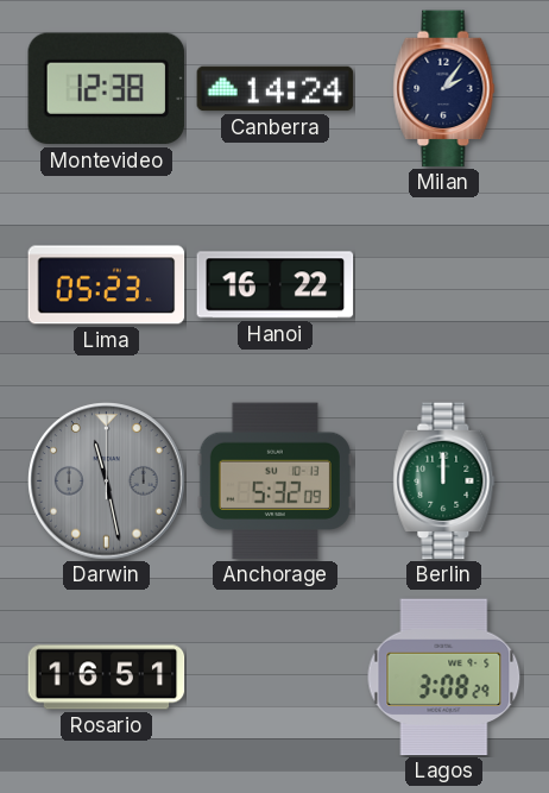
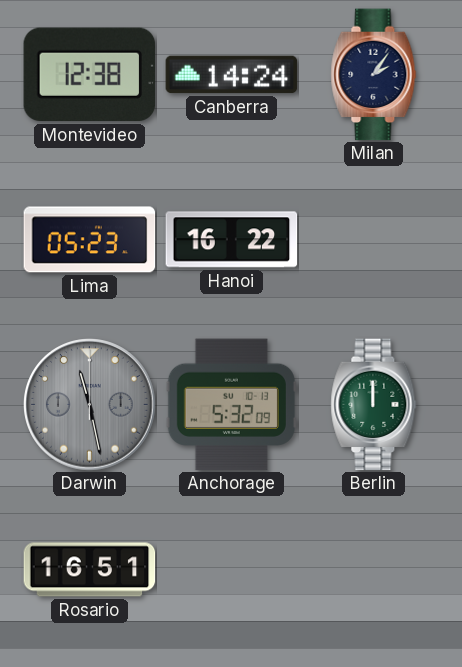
Lagos: 3:08 -> none (444, 678)
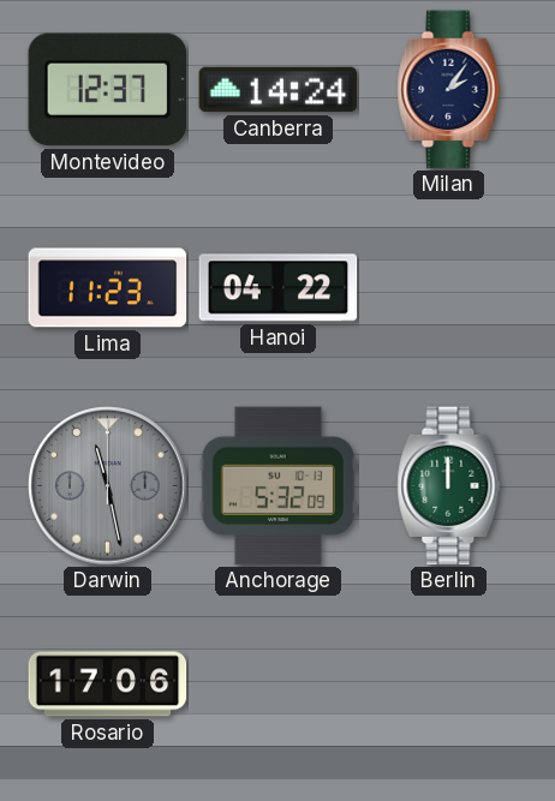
Montevideo: 12:38 -> 12:37 (108, 90)
Lima: 05:23 -> 11:23 (108, 288)
Hanoi: 16:22 -> 04:22 (279, 288)
Rosario: 16:51 -> 17:06 (108, 685)
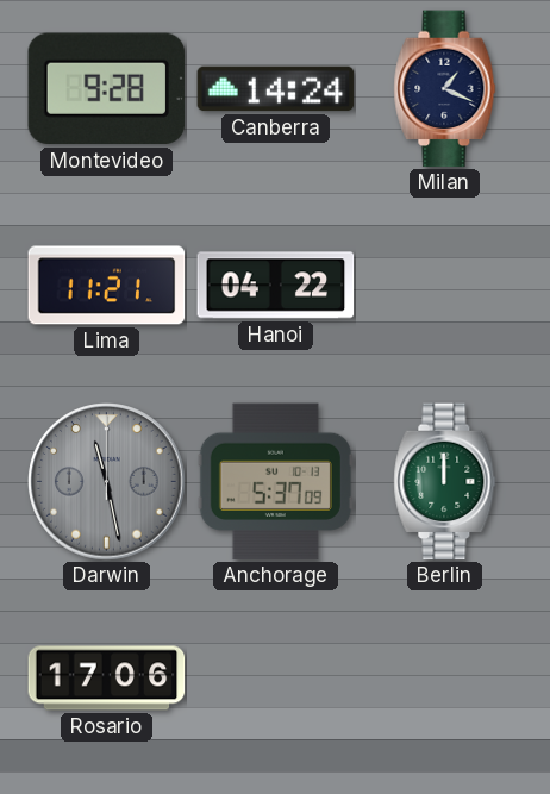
Montevideo: 12:37 -> 9:28 (107, 89)
Milan: 2:06 -> 1:19 (445, 89)
Lima: 11:23 -> 11:21 (107, 286)
Anchorage: 5:32 -> 5:37 (275, 482)
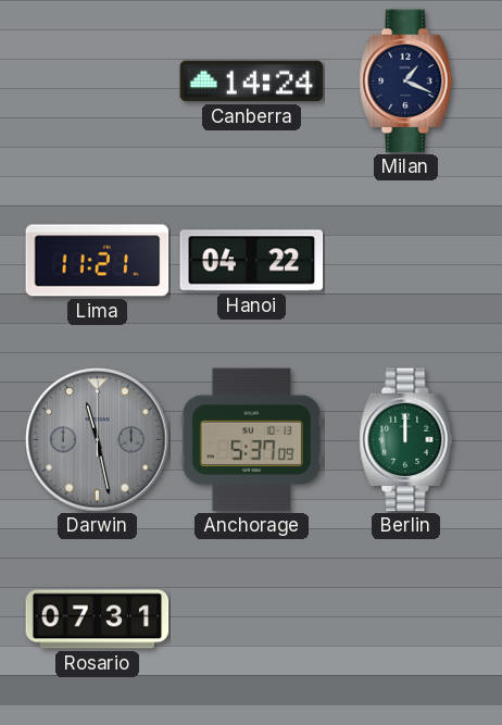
Montevideo: 9:28 -> none (107, 89)
Rosario: 17:06 -> 07:31 (98, 620)
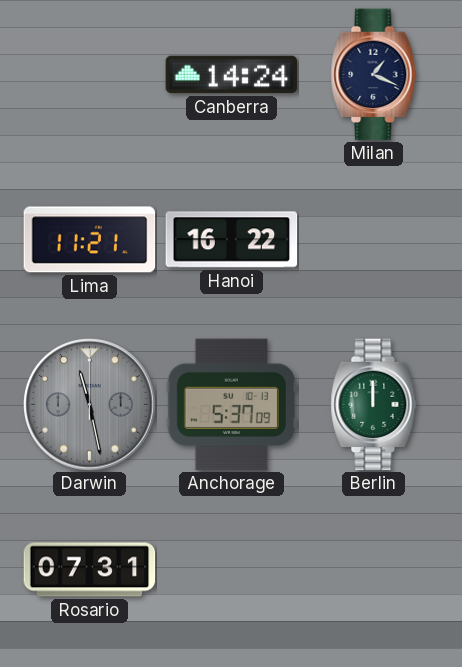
Hanoi: 04:22 -> 16:22 (232, 240)
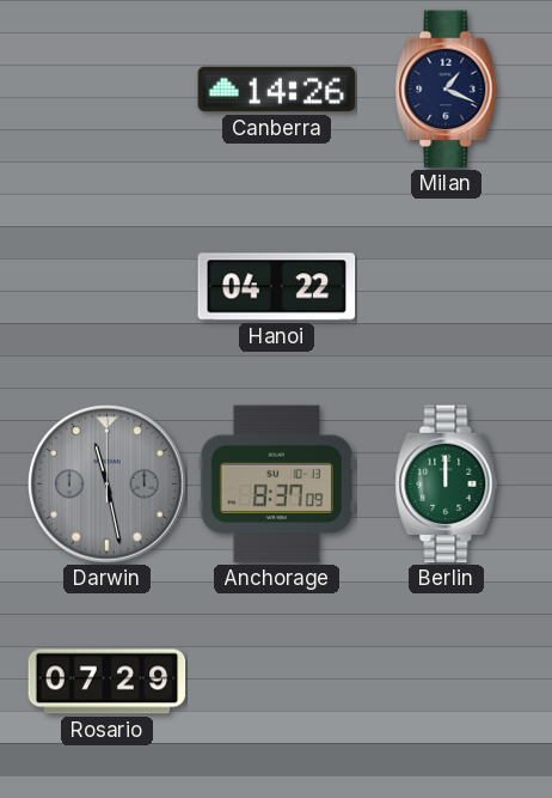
Canberra: 14:24 -> 14:26 (277, 90)
Lima: 11:21 -> none (90, 240)
Hanoi: 16:22 -> 04:22 (277, 287)
Anchorage: 5:37 -> 8:37 (276, 485)
Rosario: 07:31 -> 07:29 (108, 682)
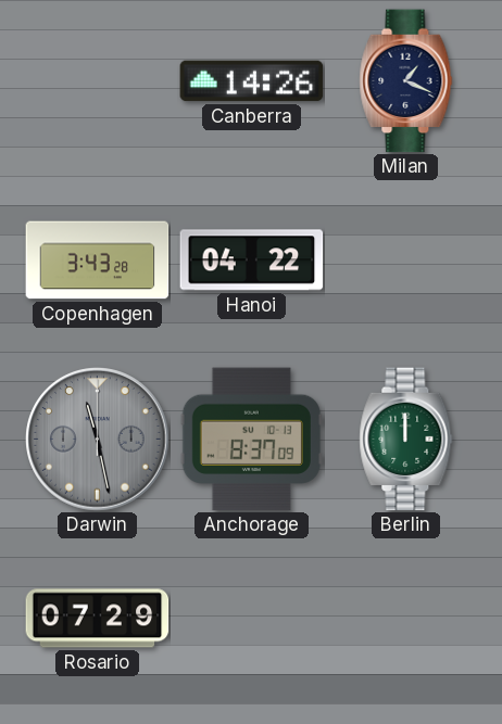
Copenhagen: none -> 3:43 (98, 261)
